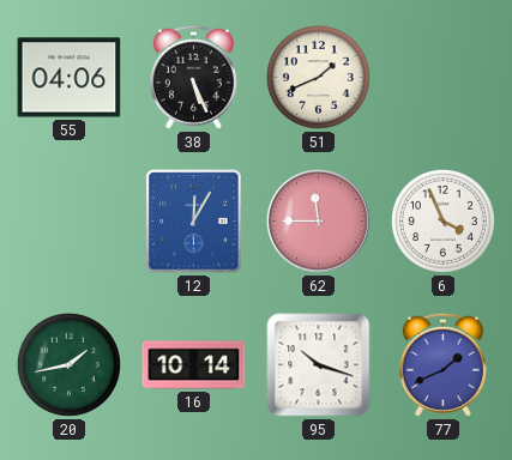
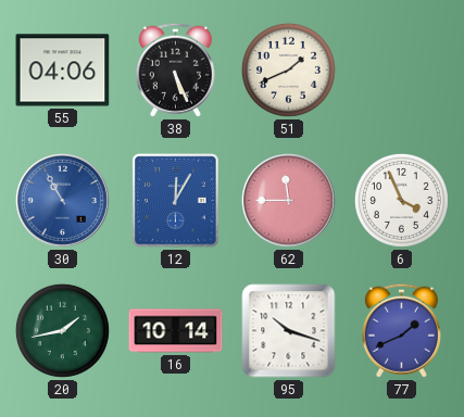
30: none -> 10:55 (62, 200)
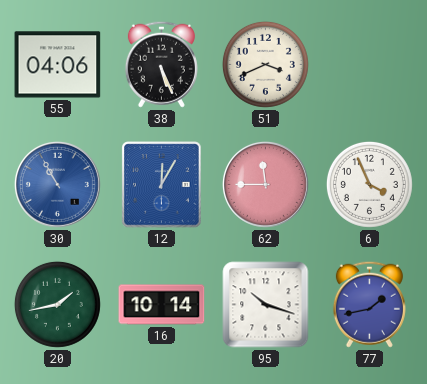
51: 1:41 -> 3:41 (265, 64)
77: 1:41 -> 1:43 (369, 304)
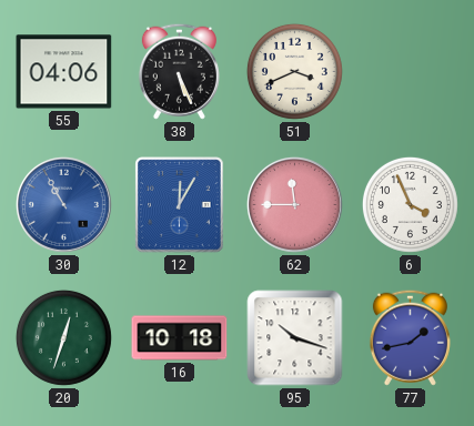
20: 1:43 -> 12:33 (63, 337)
16: 10:14 -> 10:18 (180, 338)
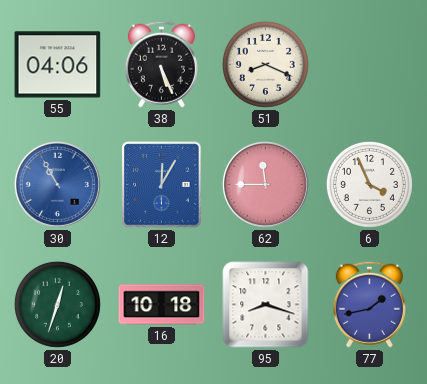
51: 3:41 -> 8:19 (265, 64)
95: 10:18 -> 8:18 (266, 305)
